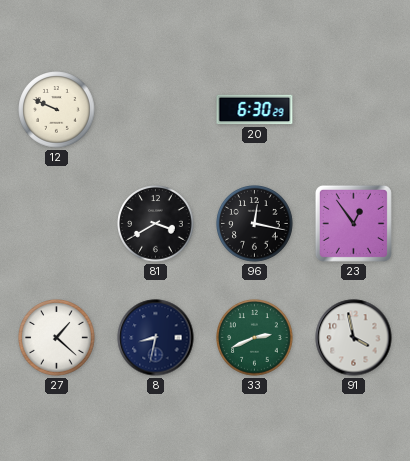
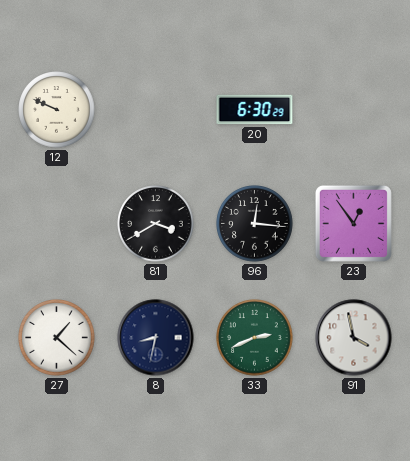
96: 12:17 -> 12:16 (255, 224)
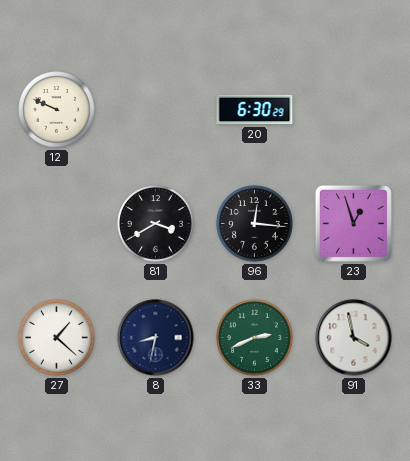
23: 12:54 -> 12:57 (353, 223)
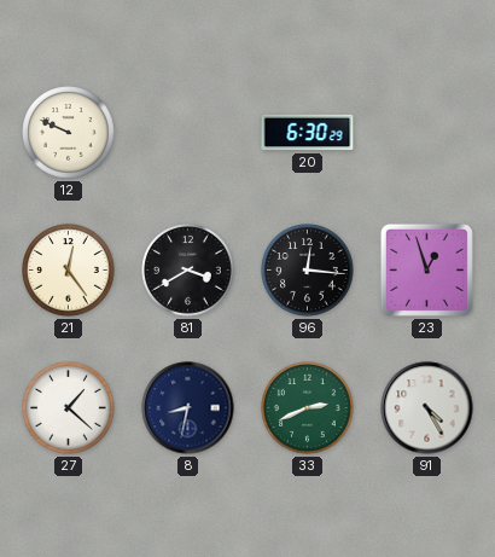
21: none -> 12:24 (69, 271)
91: 3:58 -> 4:25 (427, 408)
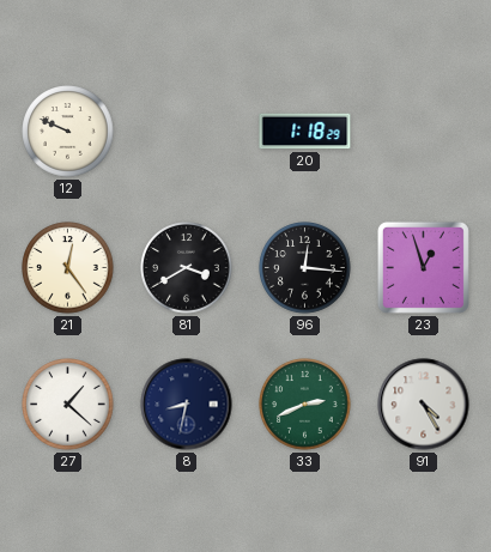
20: 6:30 -> 1:18 (305, 132)
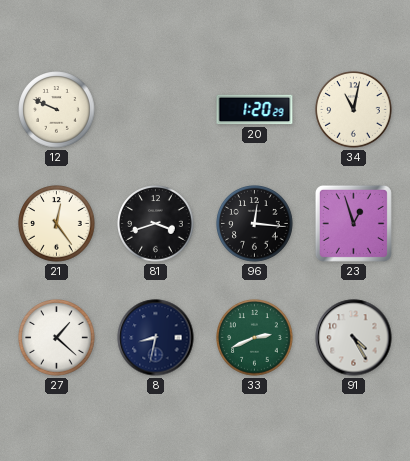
20: 1:18 -> 1:20 (255, 110)
34: none -> 11:02 (354, 110)
81: 3:40 -> 3:42 (156, 224)
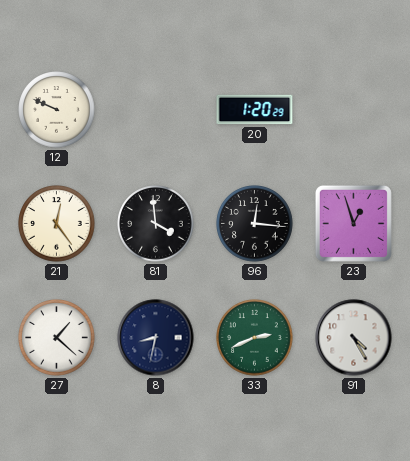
34: 11:02 -> none (354, 110)
81: 3:42 -> 3:59 (156, 224)
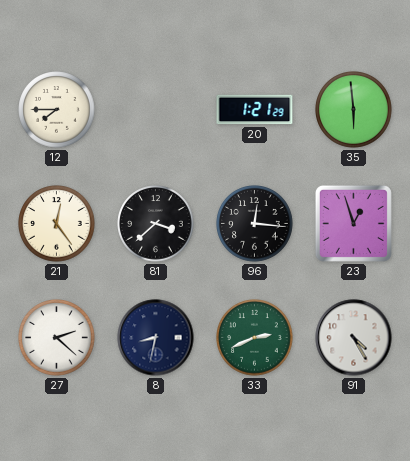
12: 9:49 -> 7:45 (57, 110)
20: 1:20 -> 1:21 (255, 110)
35: none -> 5:59 (354, 110)
81: 3:59 -> 3:38 (156, 224)
27: 1:22 -> 2:22 (57, 338)
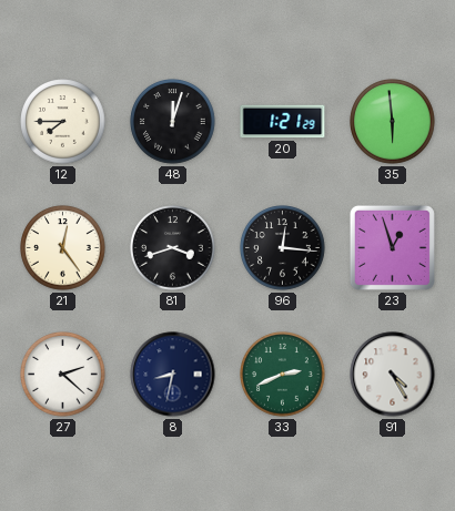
48: none -> 12:03 (173, 122)
81: 3:38 -> 3:42 (173, 248)
